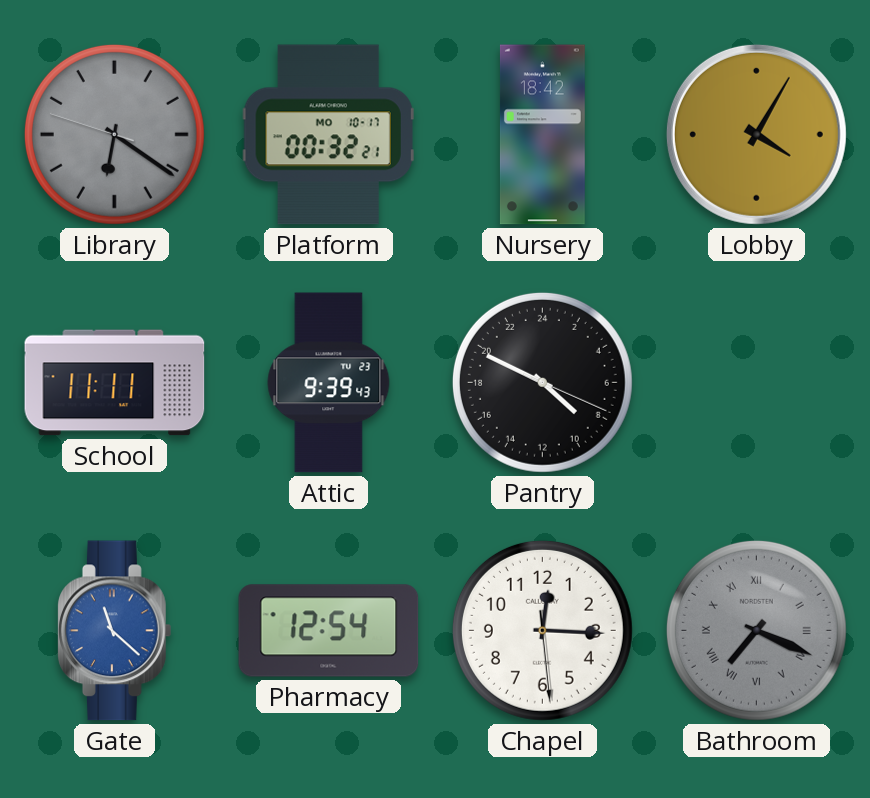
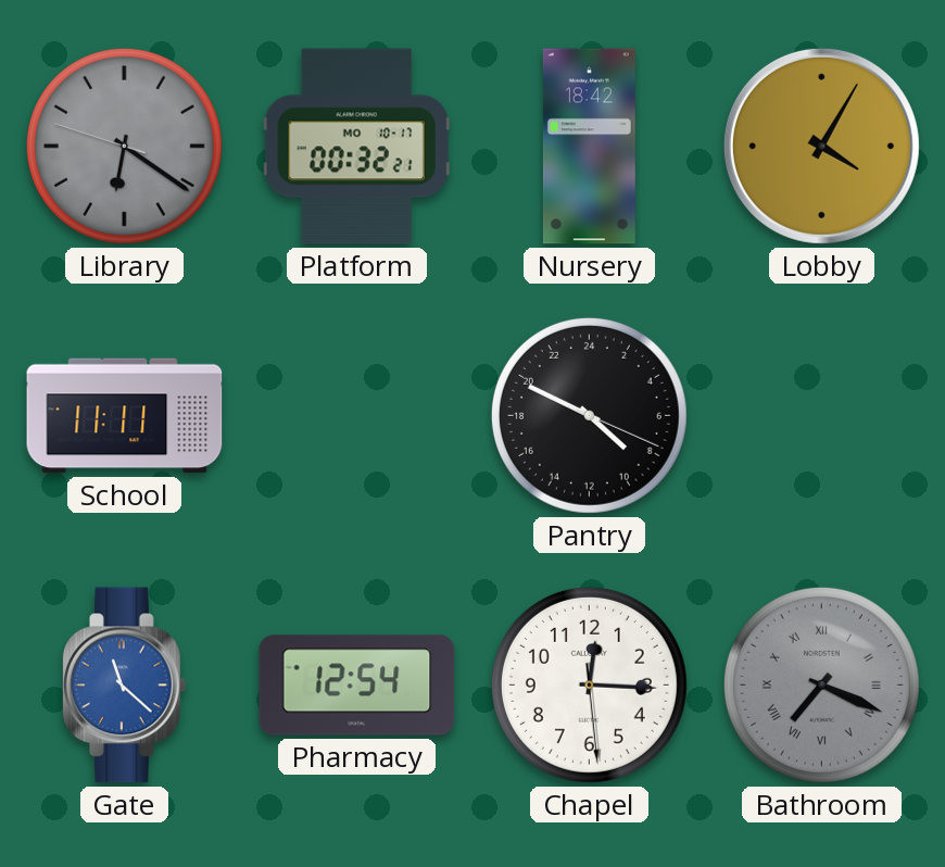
Attic: 9:39 -> none (329, 383)
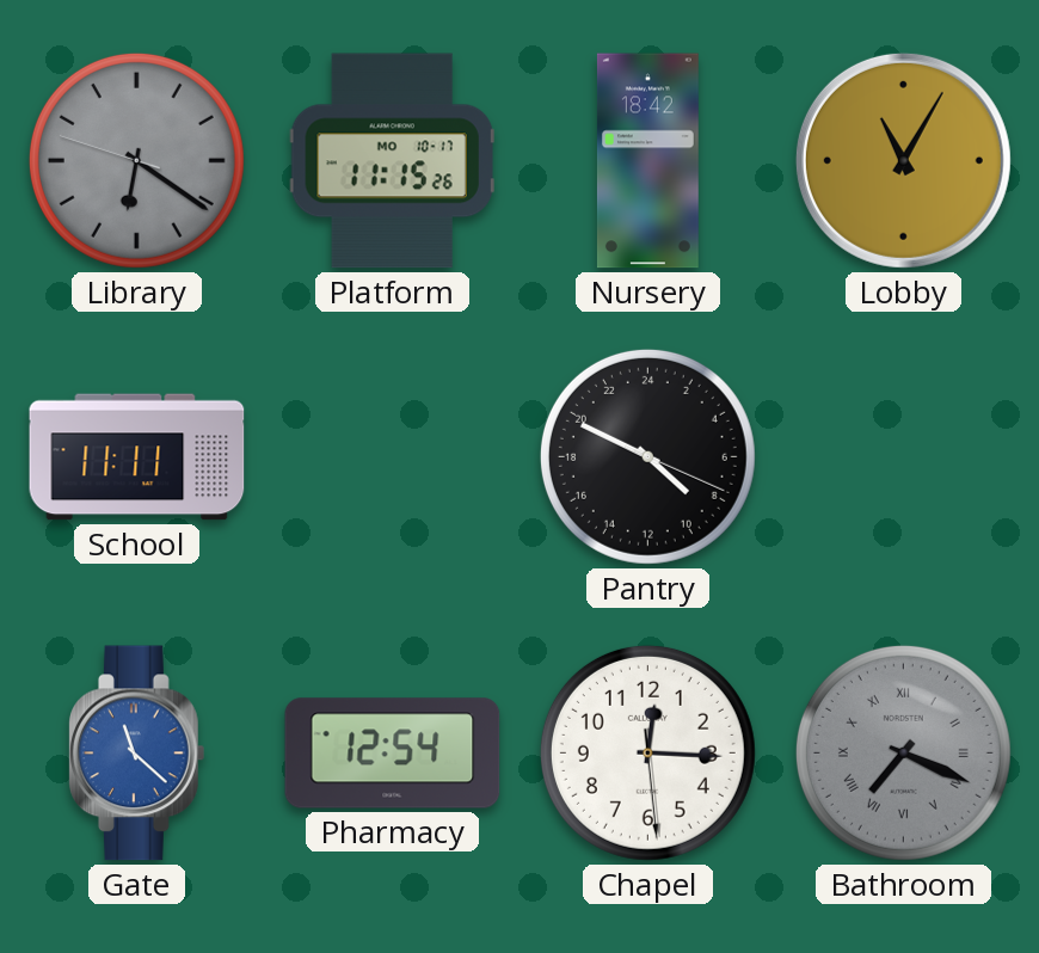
Platform: 00:32 -> 11:15 (392, 161)
Lobby: 4:05 -> 11:05 (903, 160)
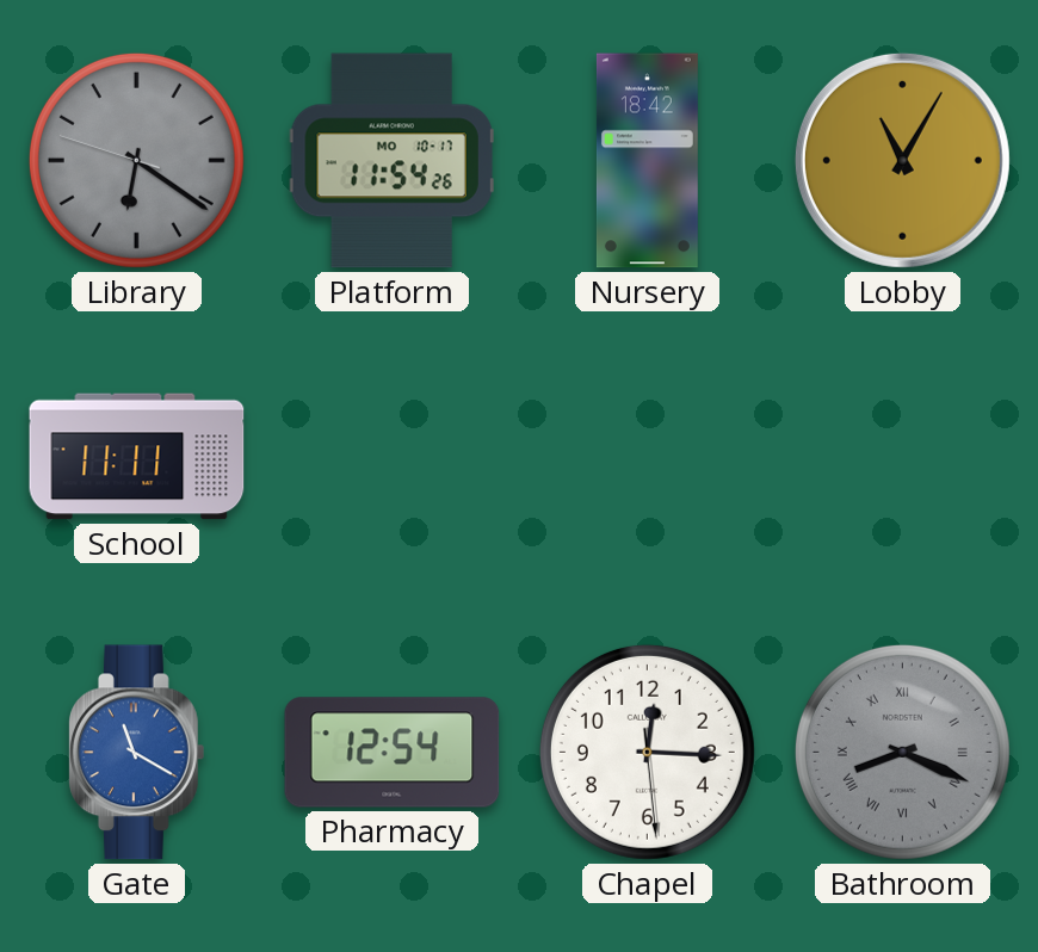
Platform: 11:15 -> 11:54 (391, 161)
Pantry: 8:49 -> none (647, 456)
Gate: 11:22 -> 11:20 (137, 753)
Bathroom: 7:19 -> 8:19 (902, 752)
